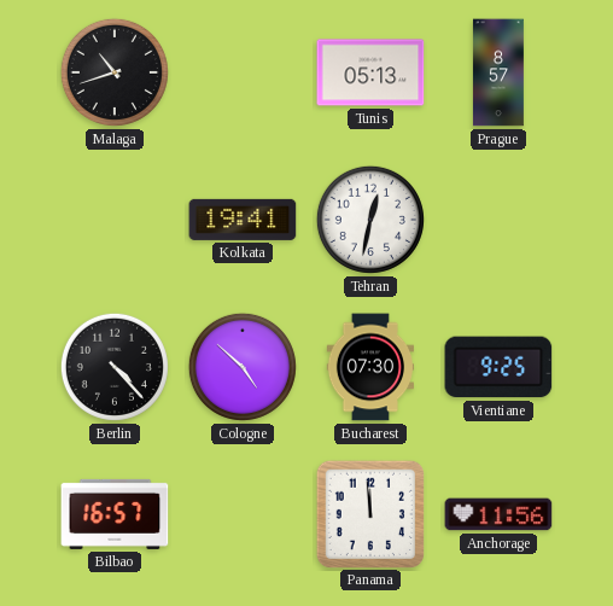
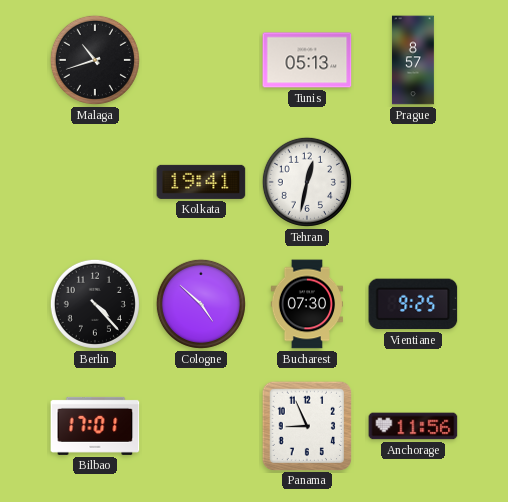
Bilbao: 16:57 -> 17:01 (95, 426)
Panama: 11:59 -> 8:56 (306, 425)
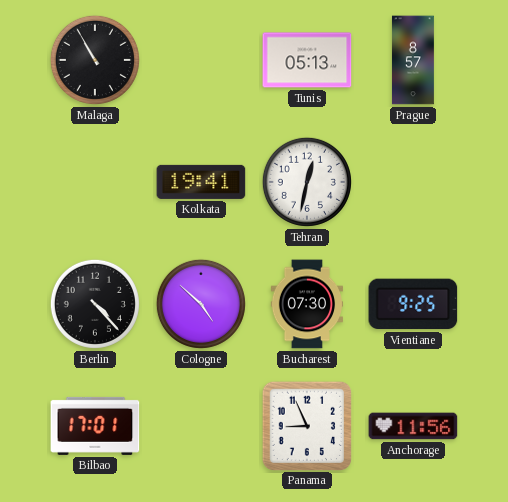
Malaga: 10:42 -> 10:55 (95, 60)
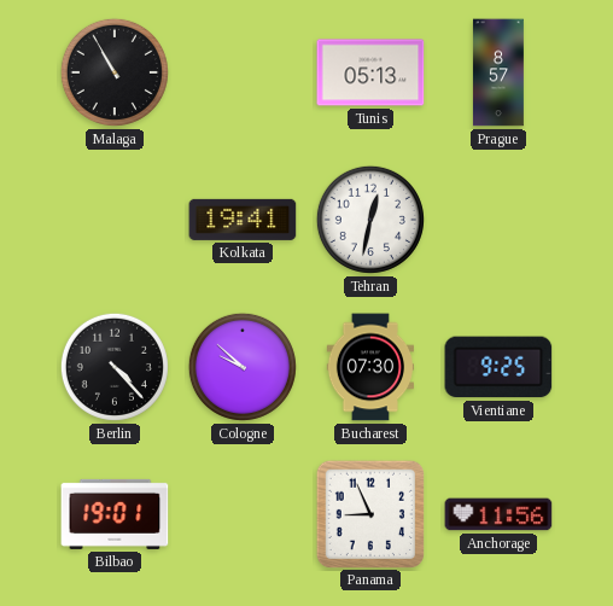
Cologne: 4:52 -> 9:52 (243, 367)
Bilbao: 17:01 -> 19:01 (115, 514)
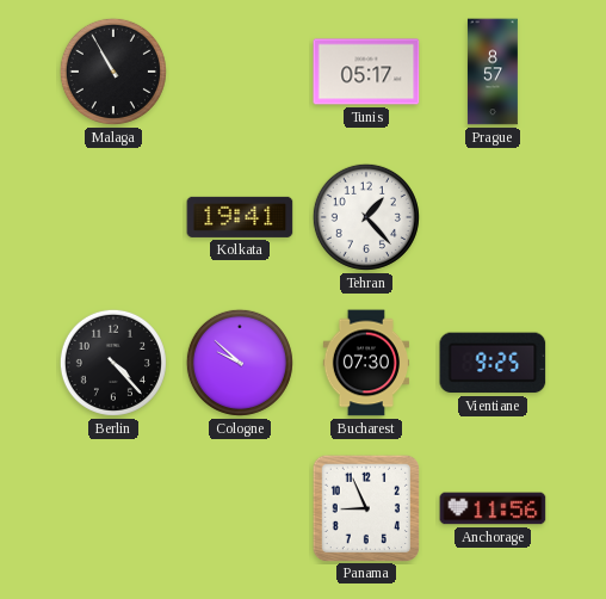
Tunis: 05:13 -> 05:17 (366, 72)
Tehran: 12:32 -> 1:23 (366, 217)
Bilbao: 19:01 -> none (115, 514)
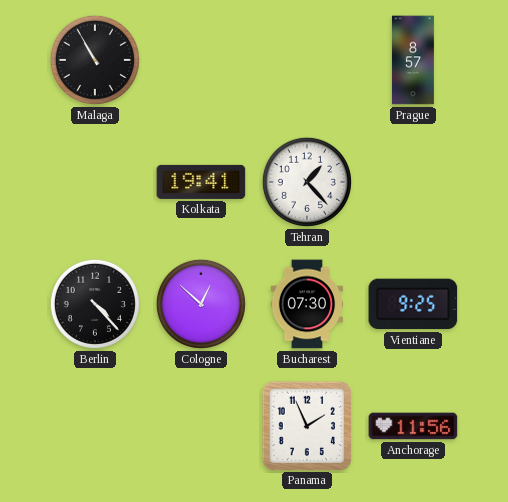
Tunis: 05:17 -> none (366, 72)
Cologne: 9:52 -> 12:52 (201, 304)
Panama: 8:56 -> 1:56 (306, 425)
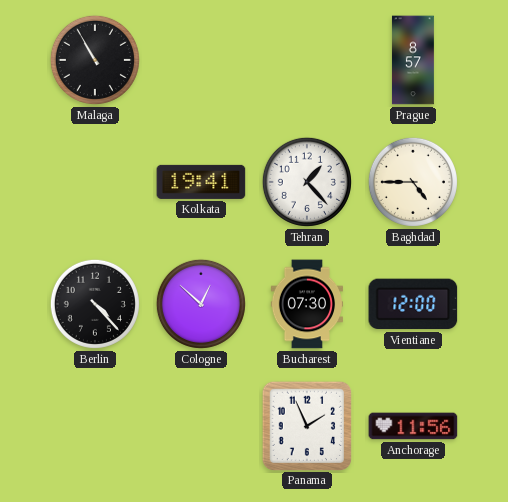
Baghdad: none -> 4:45 (413, 182)
Vientiane: 9:25 -> 12:00 (413, 304)
